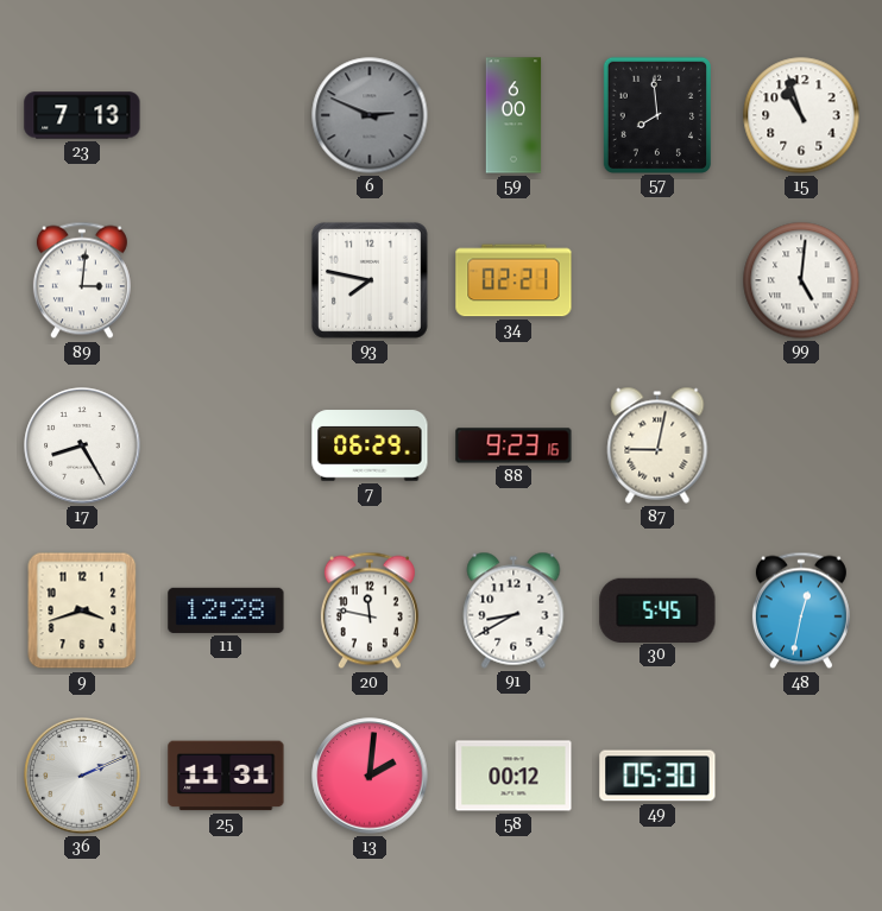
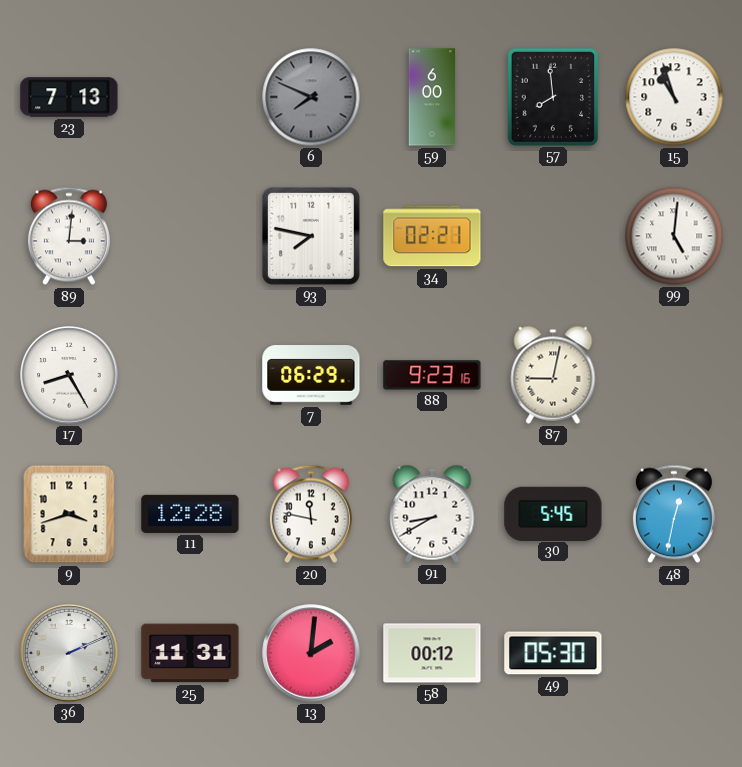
6: 2:49 -> 7:49 (311, 97)
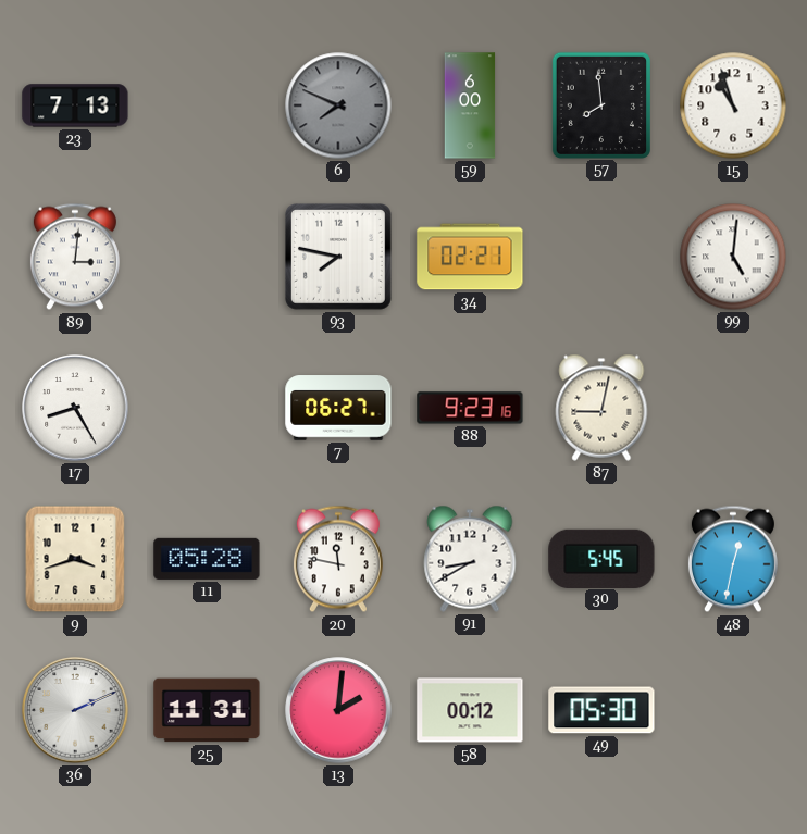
7: 06:29 -> 06:27 (338, 408)
11: 12:28 -> 05:28 (207, 559)
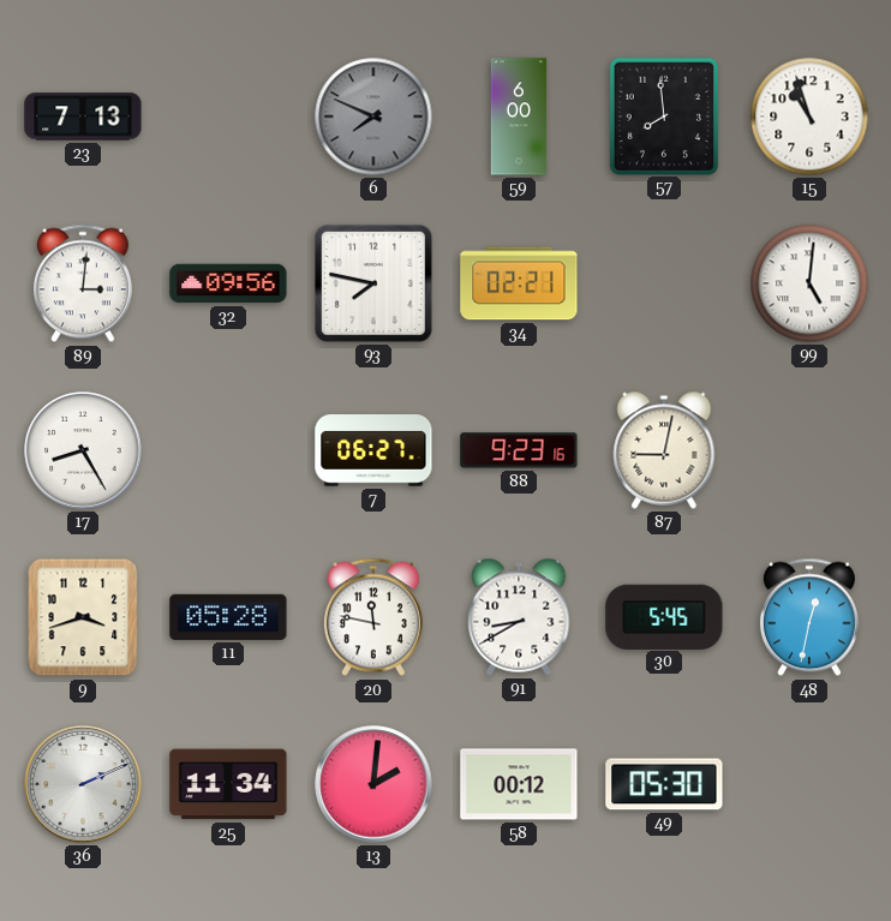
32: none -> 09:56 (228, 283)
25: 11:31 -> 11:34 (228, 784)
